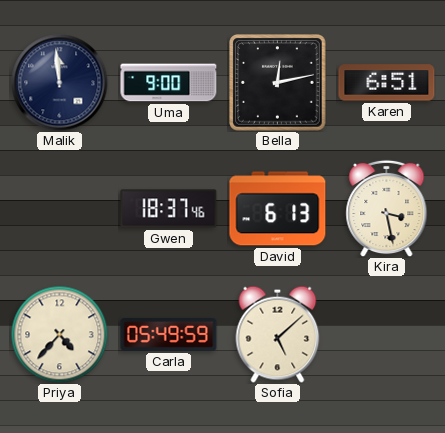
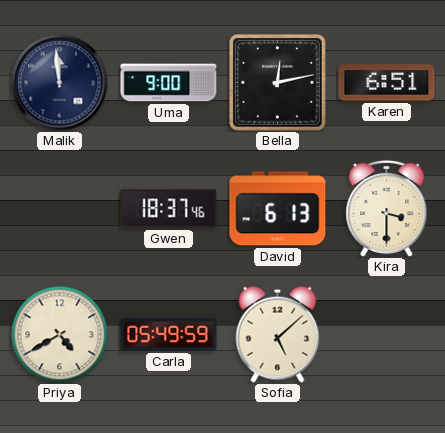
Kira: 3:28 -> 3:30 (387, 208)
Priya: 4:37 -> 4:40 (59, 334)
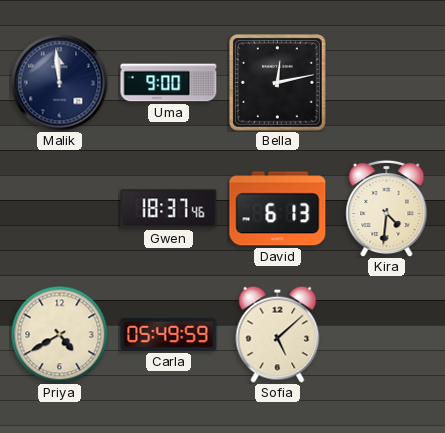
Karen: 6:51 -> none (387, 83)
Kira: 3:30 -> 4:31 (387, 208)
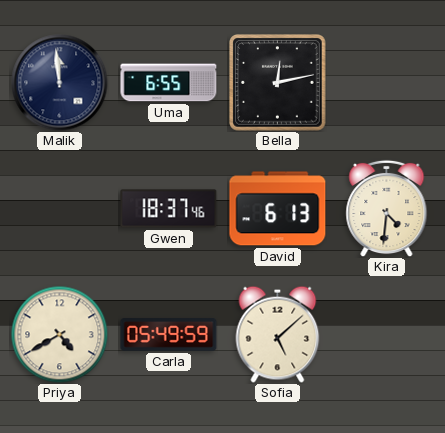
Uma: 9:00 -> 6:55 (169, 83)
